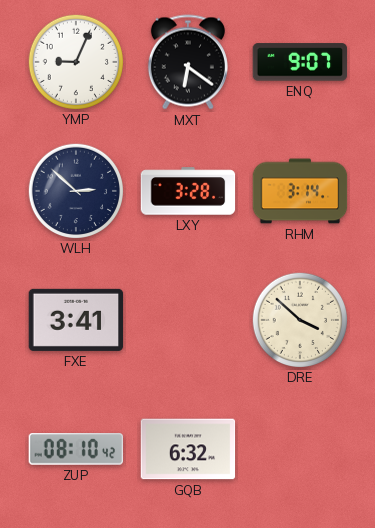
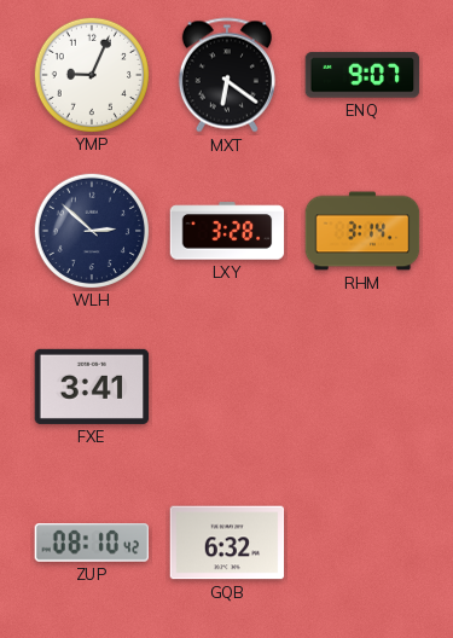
DRE: 3:52 -> none (299, 319)
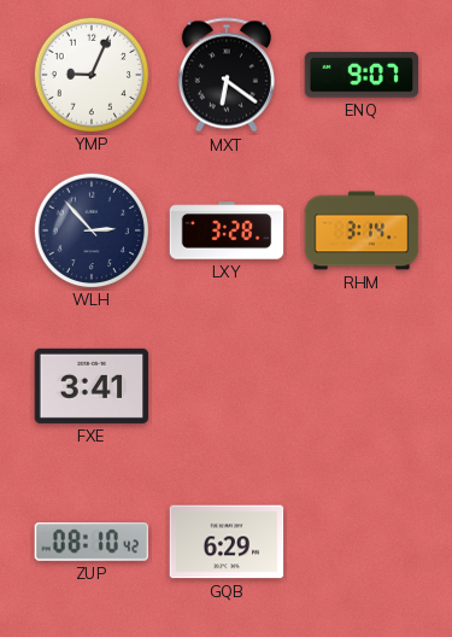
WLH: 2:52 -> 2:53 (90, 229)
GQB: 6:32 -> 6:29 (227, 542)
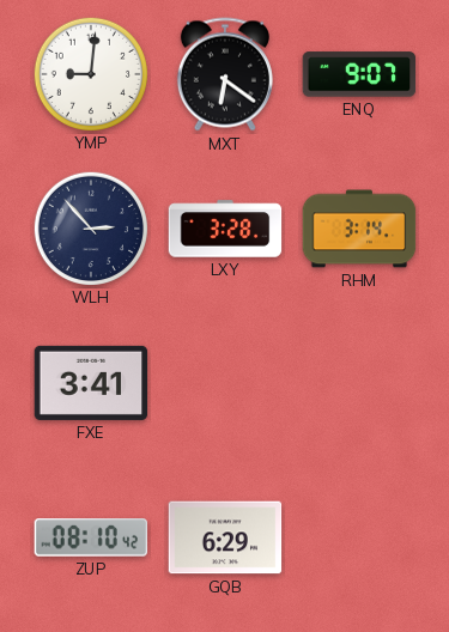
YMP: 9:04 -> 9:01 (90, 73)
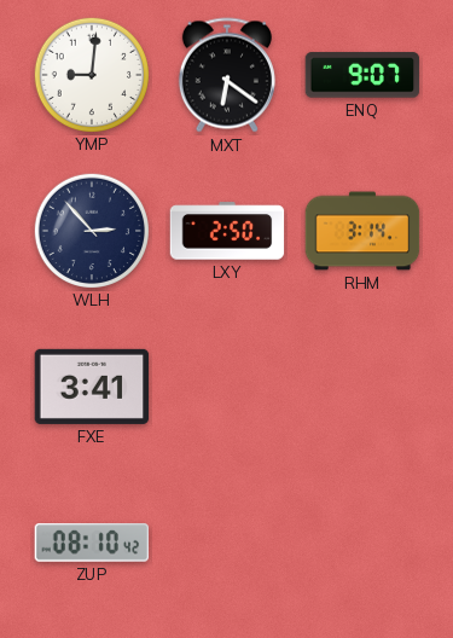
LXY: 3:28 -> 2:50 (227, 231)
GQB: 6:29 -> none (225, 537)
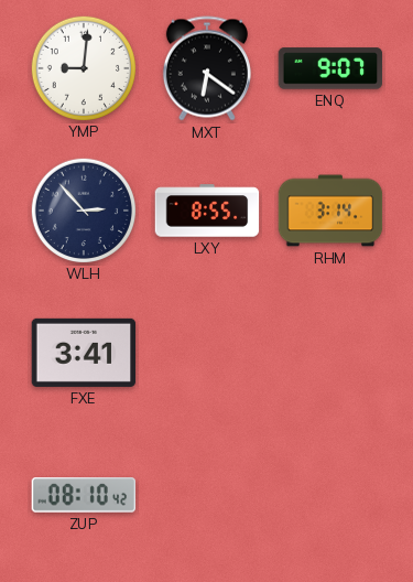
LXY: 2:50 -> 8:55 (207, 211)
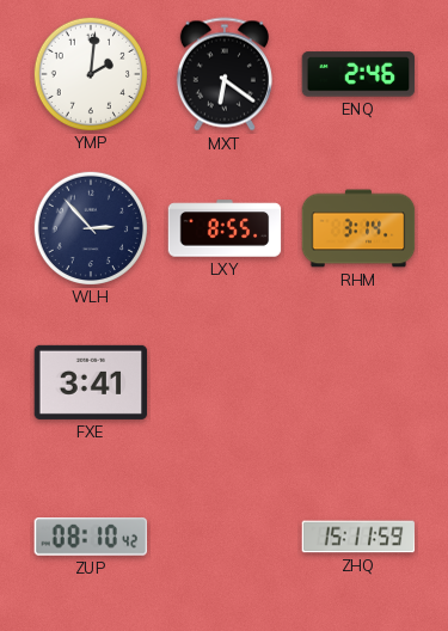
YMP: 9:01 -> 2:01 (90, 73)
ENQ: 9:07 -> 2:46 (358, 74)
ZHQ: none -> 15:11 (358, 537)
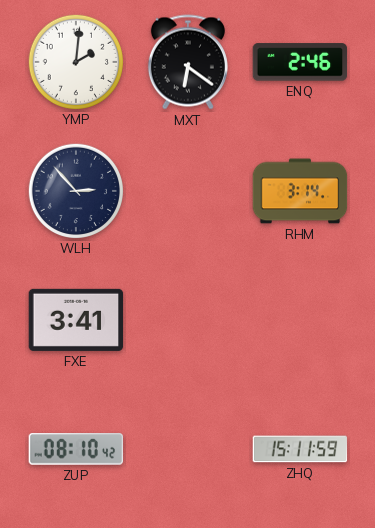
LXY: 8:55 -> none (225, 228)
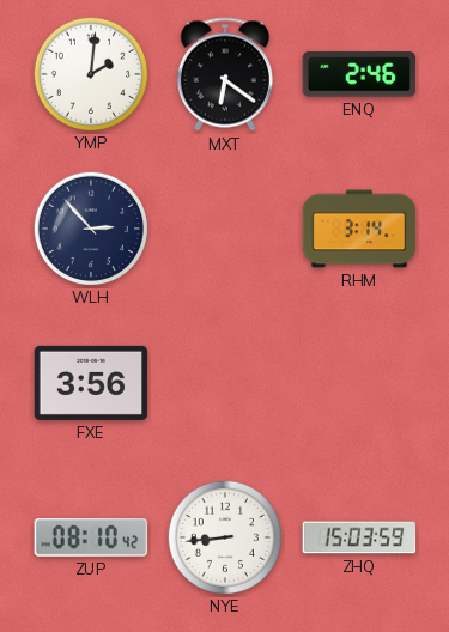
FXE: 3:41 -> 3:56 (91, 383)
NYE: none -> 8:44 (224, 536)
ZHQ: 15:11 -> 15:03 (359, 537)
